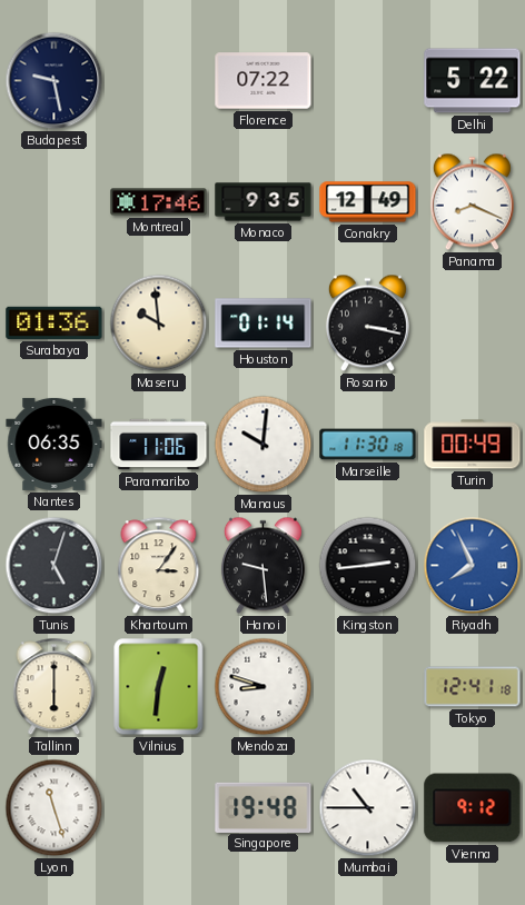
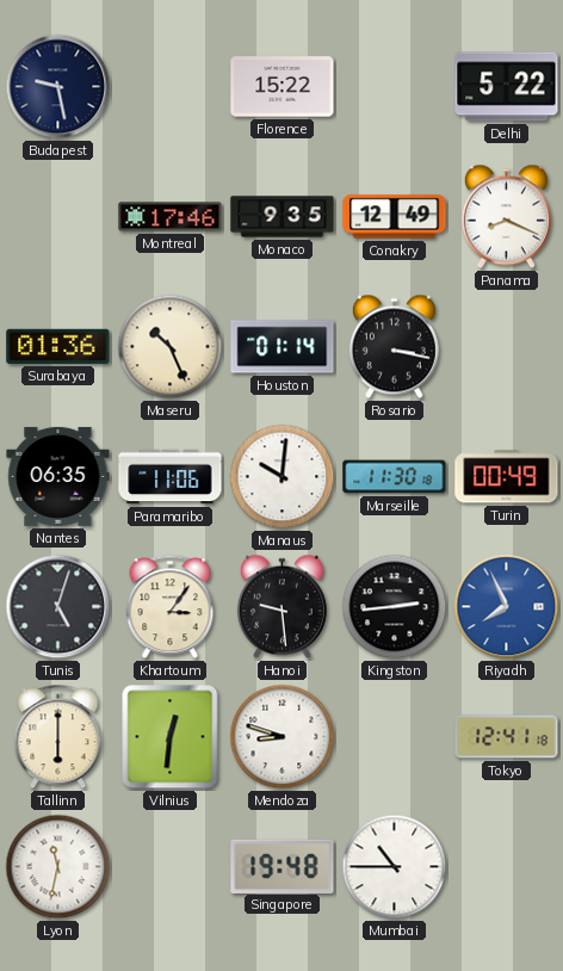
Florence: 07:22 -> 15:22 (283, 87)
Maseru: 9:59 -> 10:26 (171, 347)
Lyon: 11:27 -> 11:32 (58, 867)
Vienna: 9:12 -> none (473, 808)
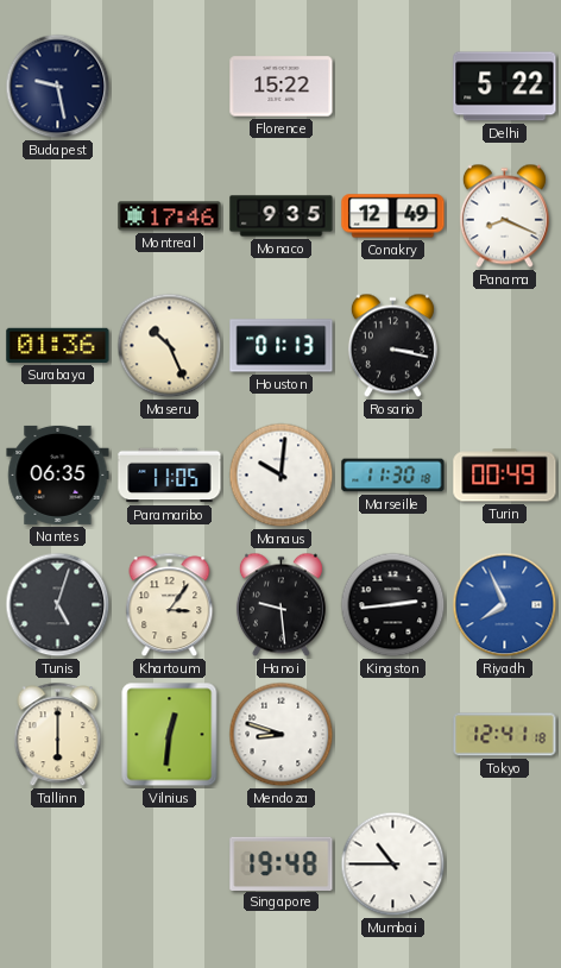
Houston: 01:14 -> 01:13 (282, 346)
Paramaribo: 11:06 -> 11:05 (170, 476)
Lyon: 11:32 -> none (58, 867)
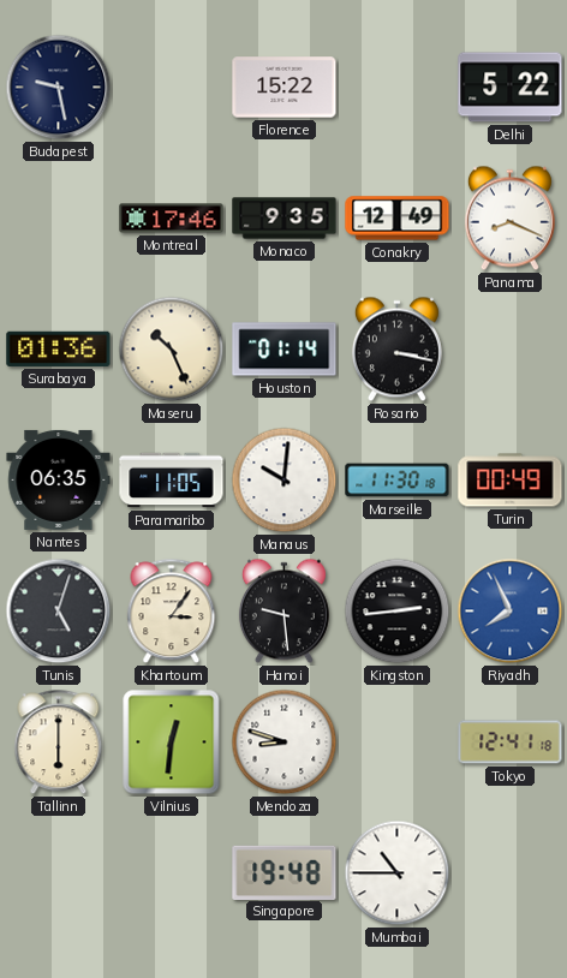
Houston: 01:13 -> 01:14 (285, 350)
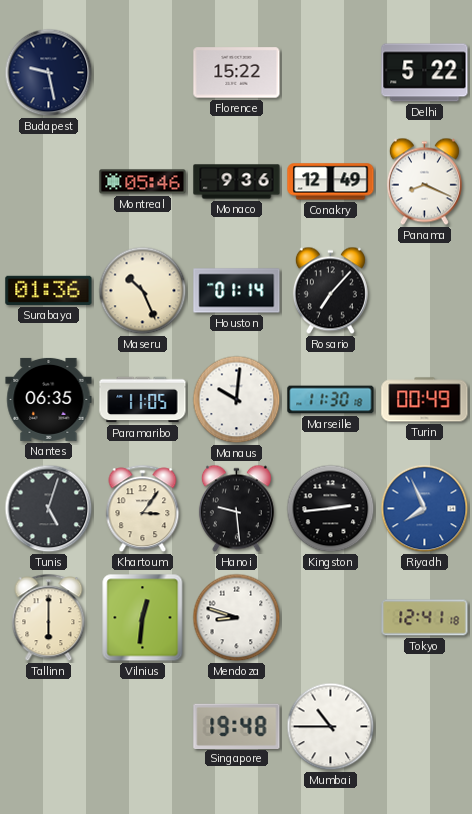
Montreal: 17:46 -> 05:46 (143, 182)
Monaco: 9:35 -> 9:36 (237, 182)
Rosario: 3:17 -> 7:07 (330, 291)
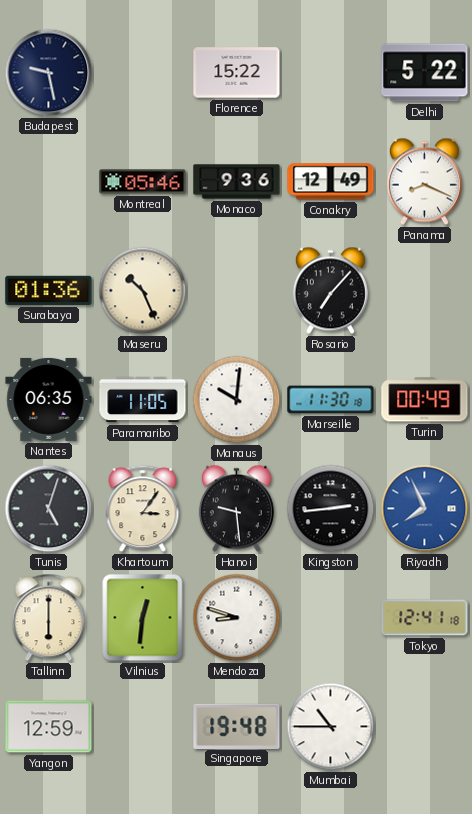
Houston: 01:14 -> none (237, 291)
Yangon: none -> 12:59 (49, 727)
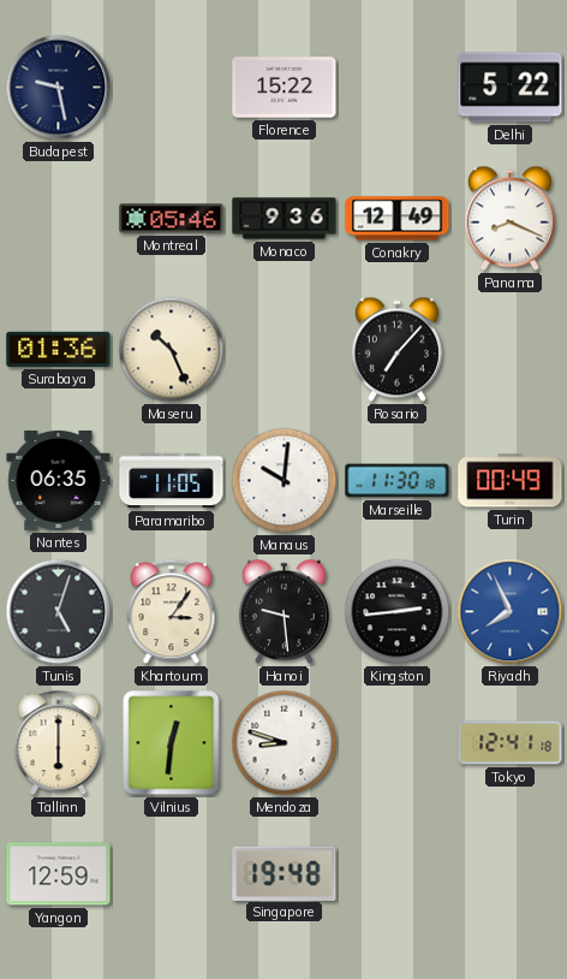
Mumbai: 10:45 -> none (331, 727)
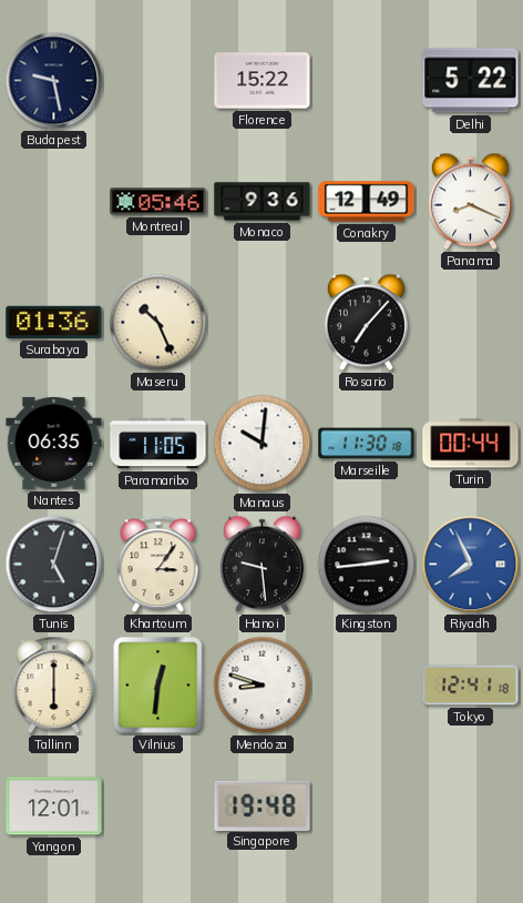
Turin: 00:49 -> 00:44 (471, 444)
Yangon: 12:59 -> 12:01 (54, 806)
